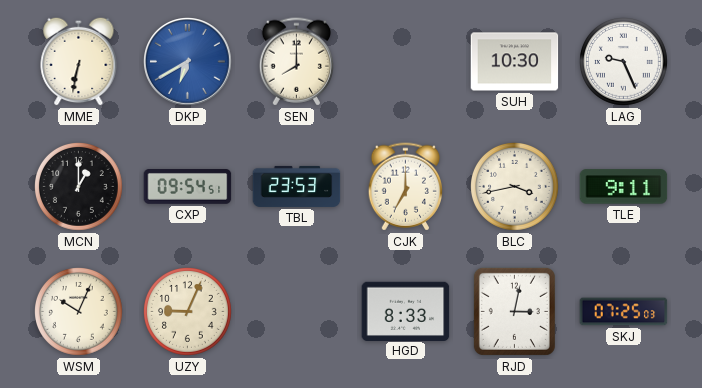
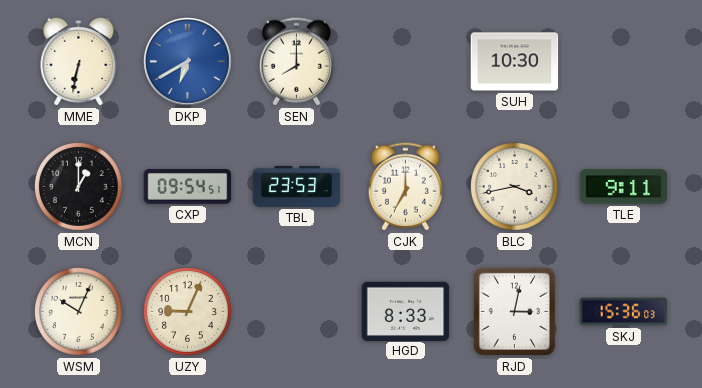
LAG: 9:26 -> none (624, 62)
SKJ: 07:25 -> 15:36 (624, 312)
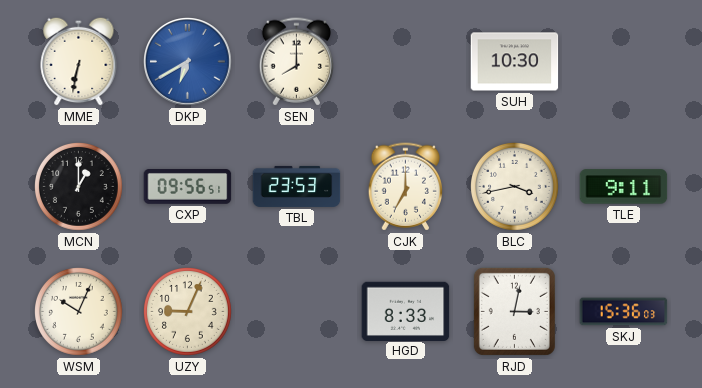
CXP: 09:54 -> 09:56 (188, 187)
